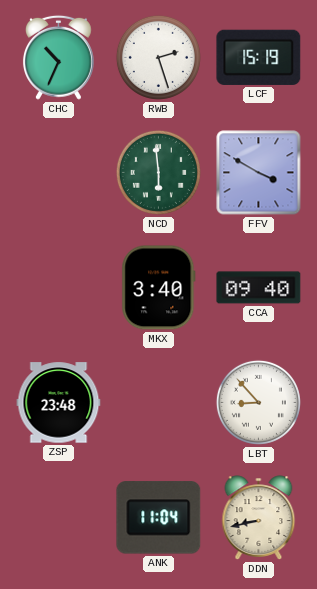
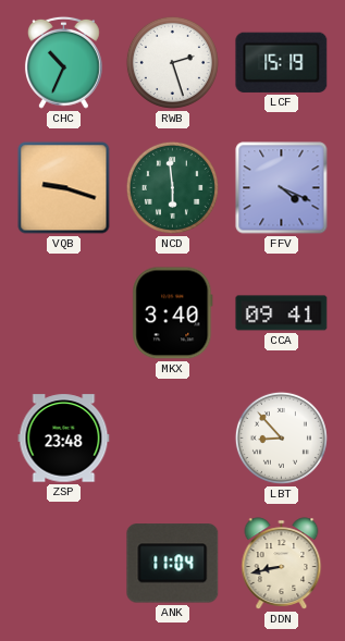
VQB: none -> 9:18 (64, 188)
FFV: 3:50 -> 4:19 (282, 188)
CCA: 09:40 -> 09:41 (282, 313)
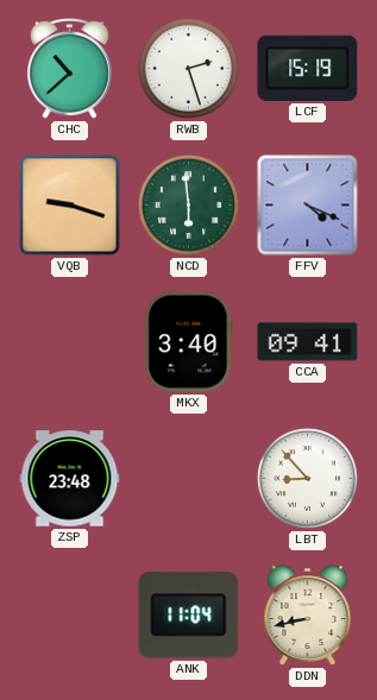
CHC: 10:34 -> 10:38 (69, 68)
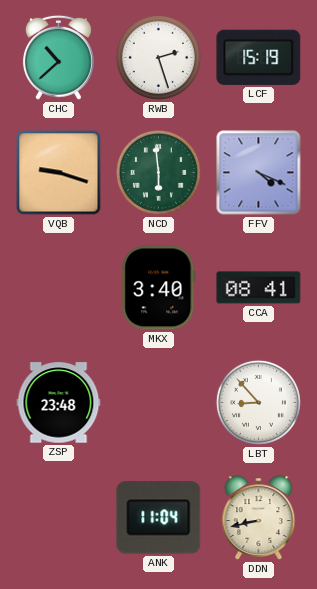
CCA: 09:41 -> 08:41 (259, 288)
